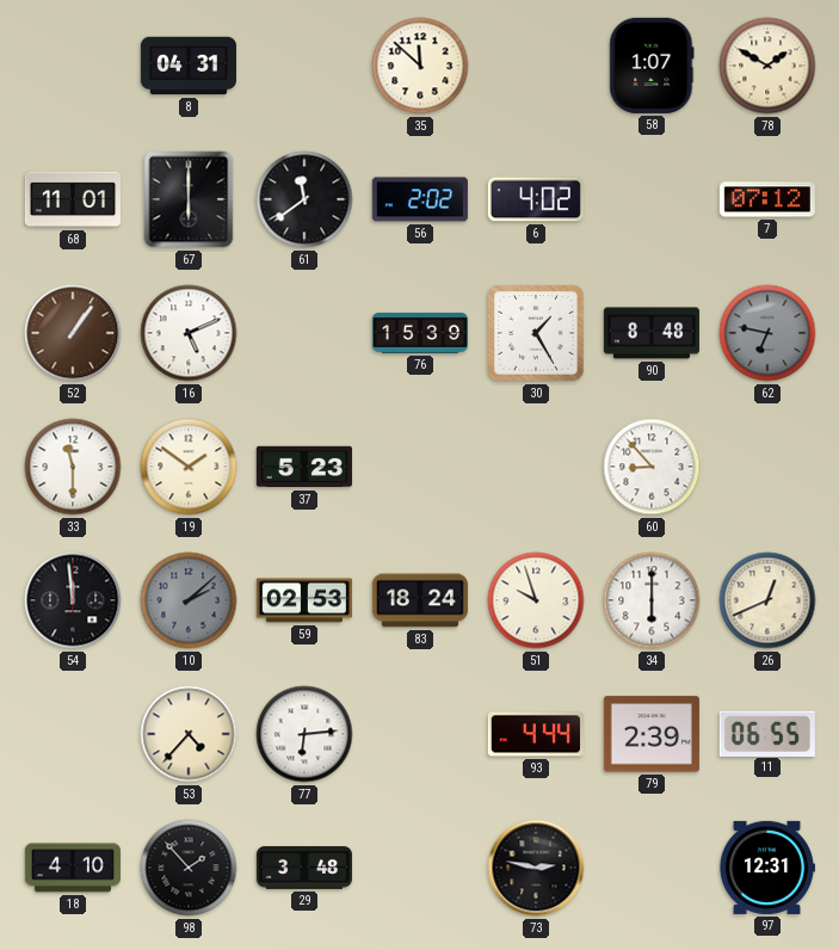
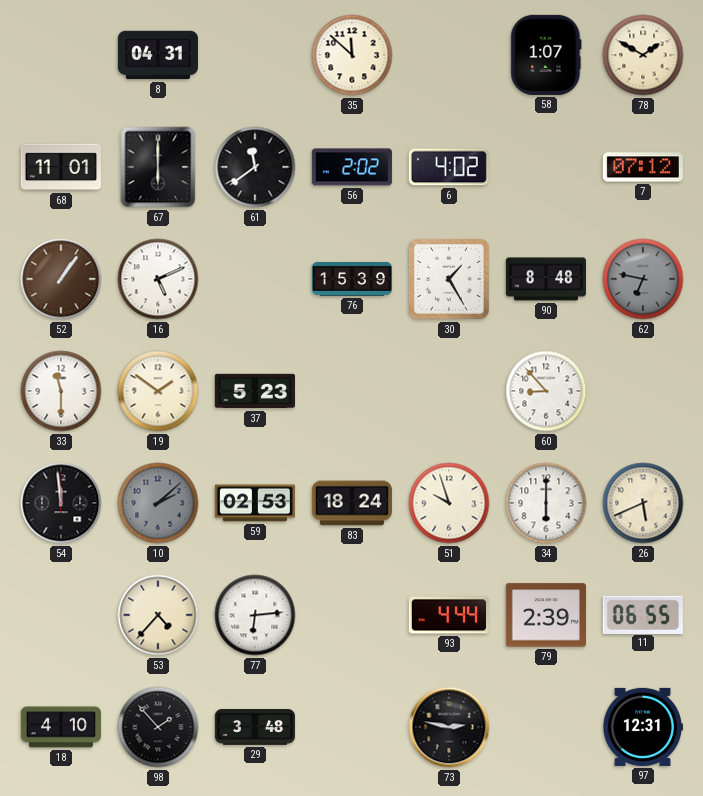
26: 12:41 -> 5:41 (643, 503)
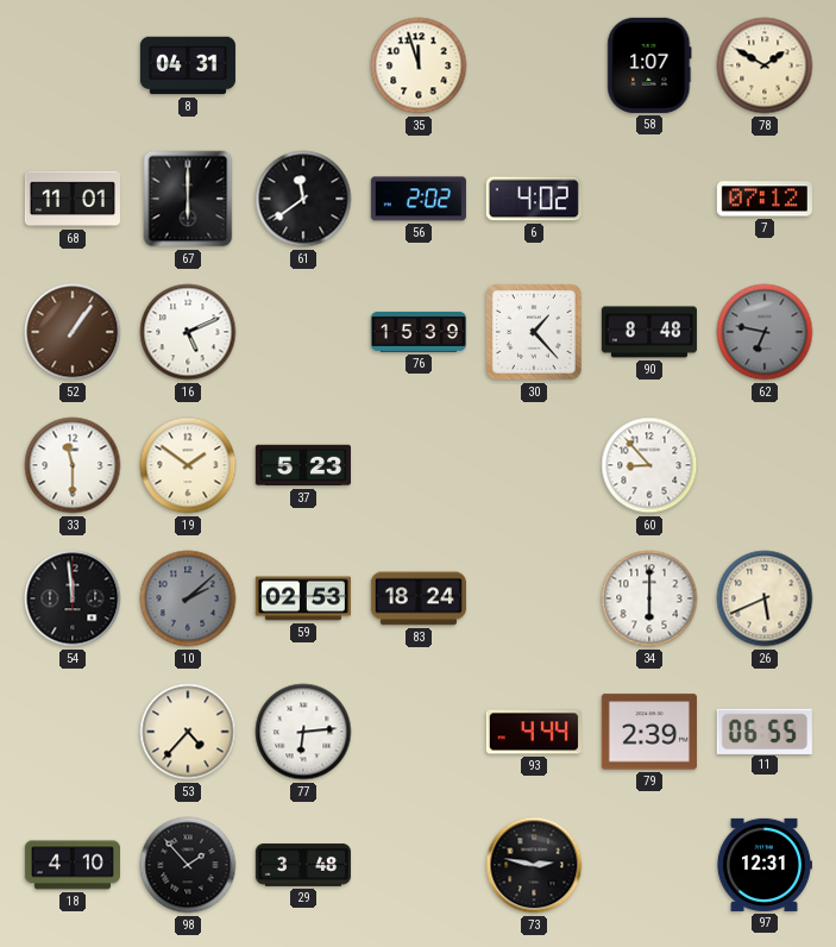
35: 11:52 -> 11:57 (419, 65)
30: 1:25 -> 1:23 (535, 333)
51: 9:57 -> none (449, 503)
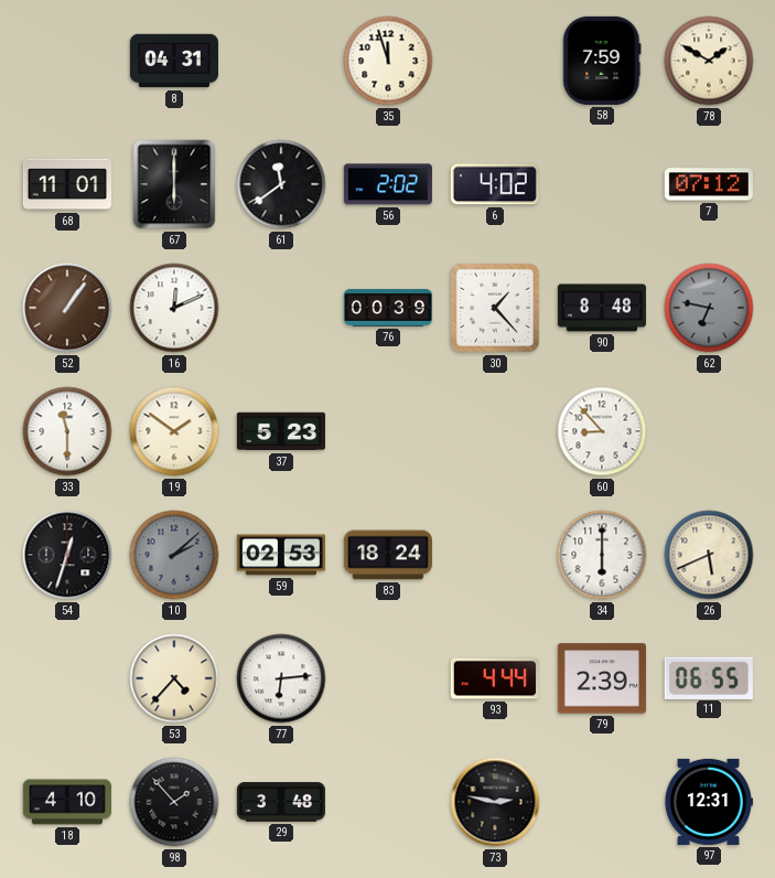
58: 1:07 -> 7:59 (602, 61)
16: 5:11 -> 12:11 (174, 308)
76: 15:39 -> 00:39 (387, 308)
54: 11:59 -> 12:33 (67, 555)
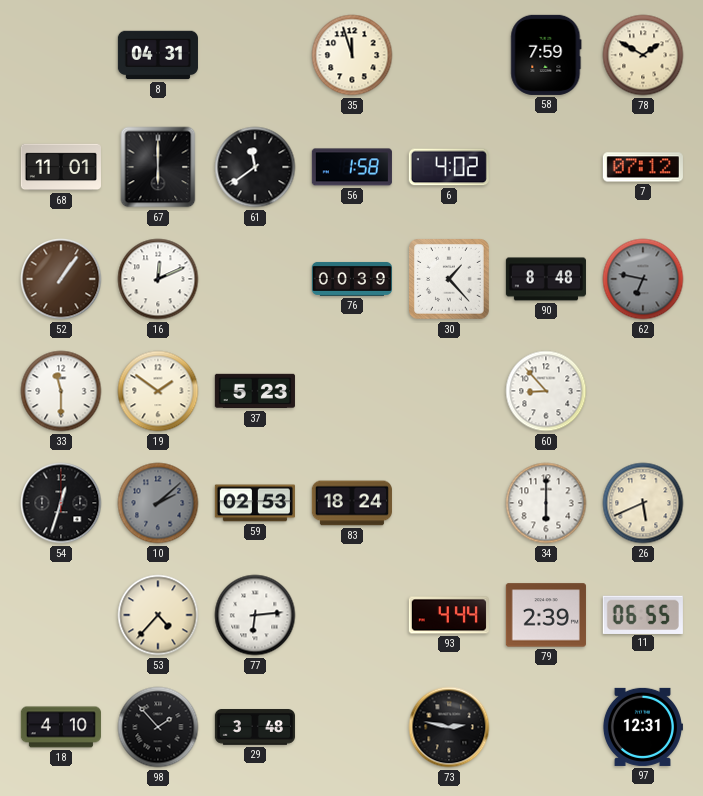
56: 2:02 -> 1:58 (352, 167)
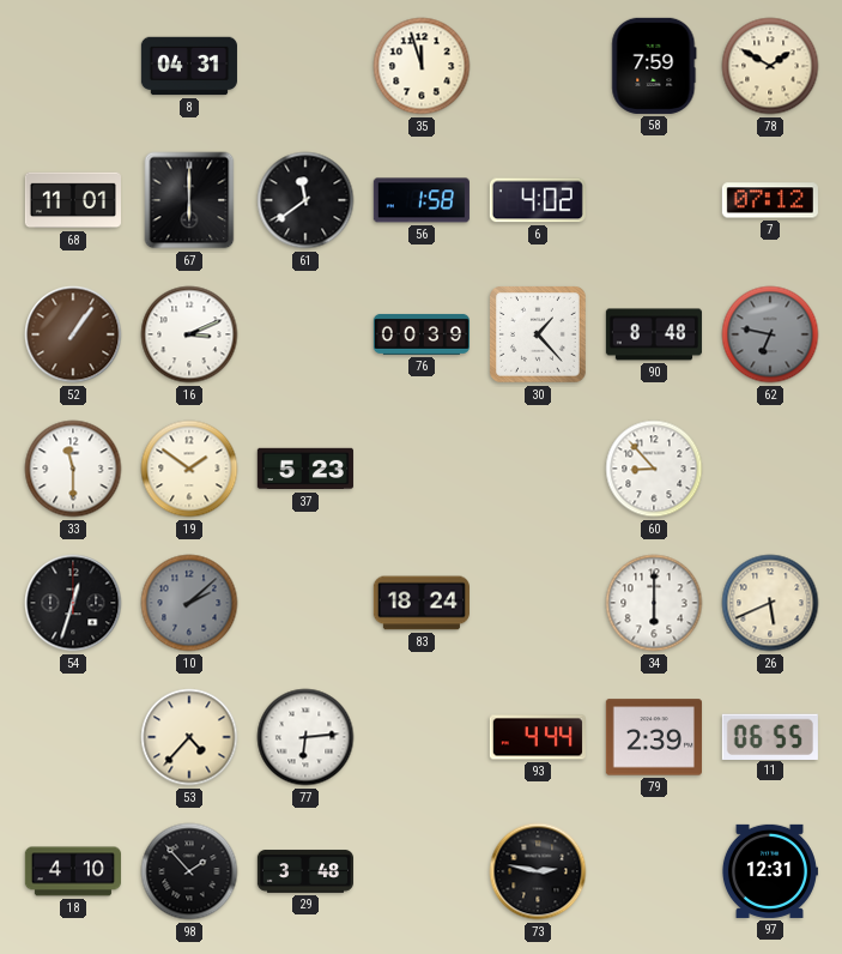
16: 12:11 -> 3:11 (189, 334)
59: 02:53 -> none (255, 503)
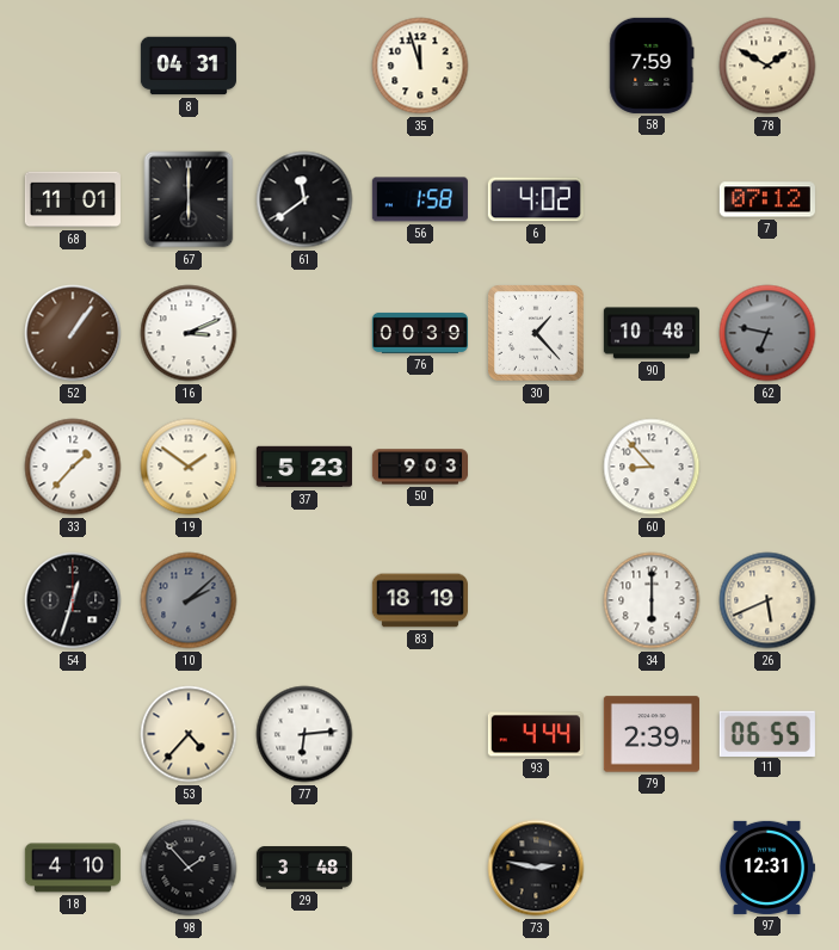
90: 8:48 -> 10:48 (652, 333)
33: 11:30 -> 1:37 (73, 467)
50: none -> 9:03 (419, 467)
83: 18:24 -> 18:19 (420, 600)
